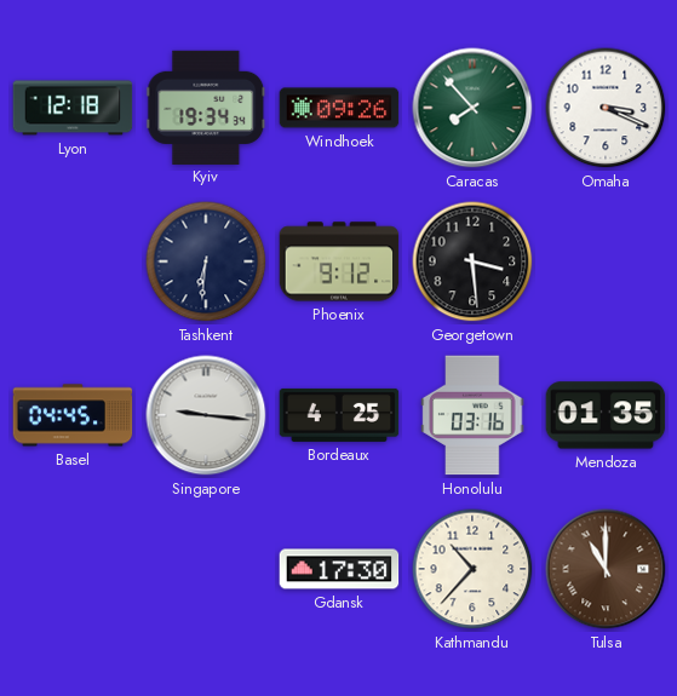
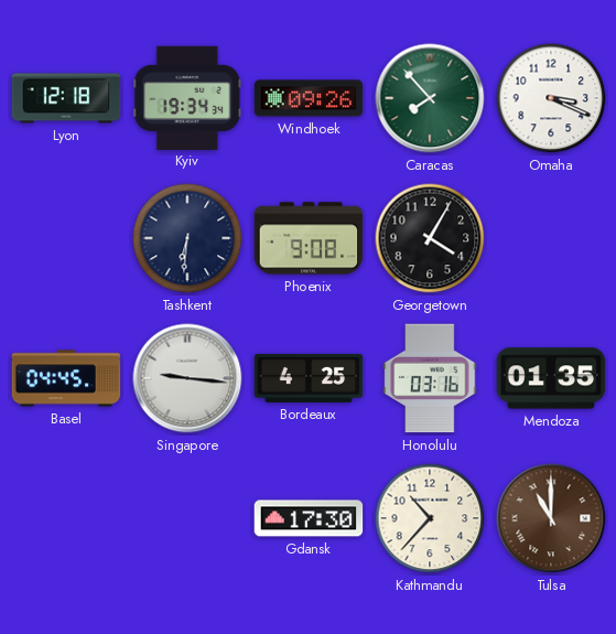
Phoenix: 9:12 -> 9:08 (309, 238)
Georgetown: 3:29 -> 4:05 (430, 238)
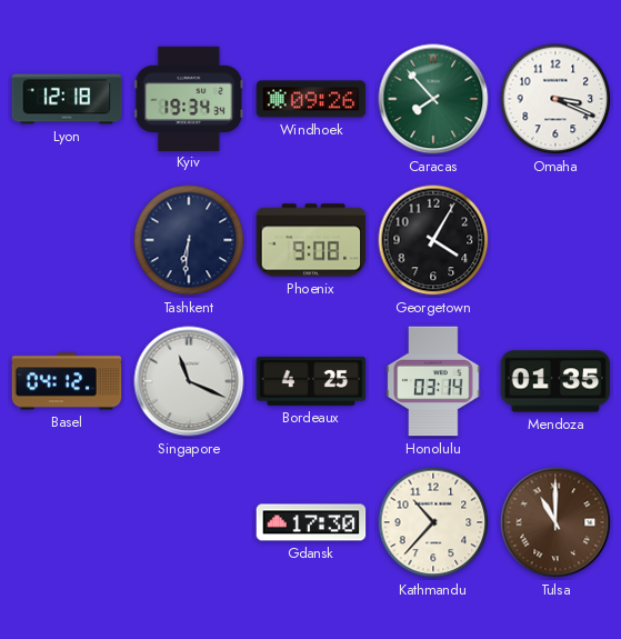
Basel: 04:45 -> 04:12 (67, 381)
Singapore: 9:16 -> 11:19 (189, 381)
Honolulu: 03:16 -> 03:14 (433, 381)
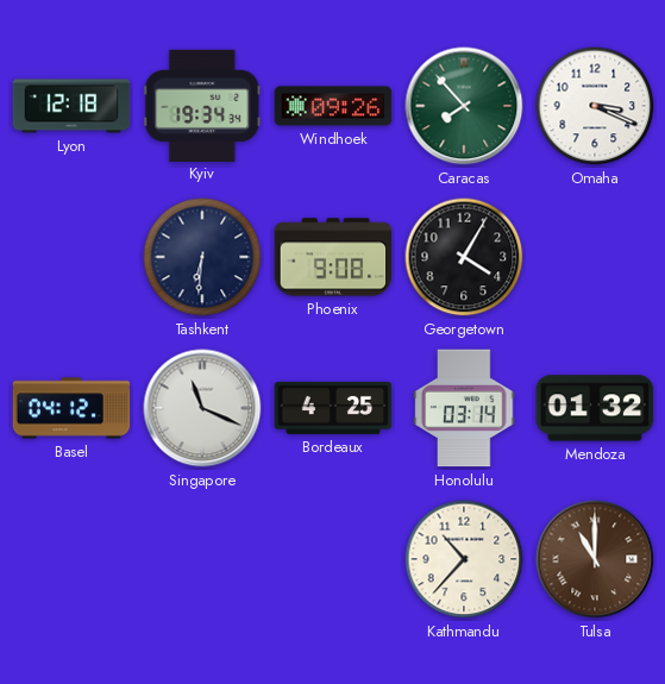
Mendoza: 01:35 -> 01:32 (595, 408)
Gdansk: 17:30 -> none (311, 522)
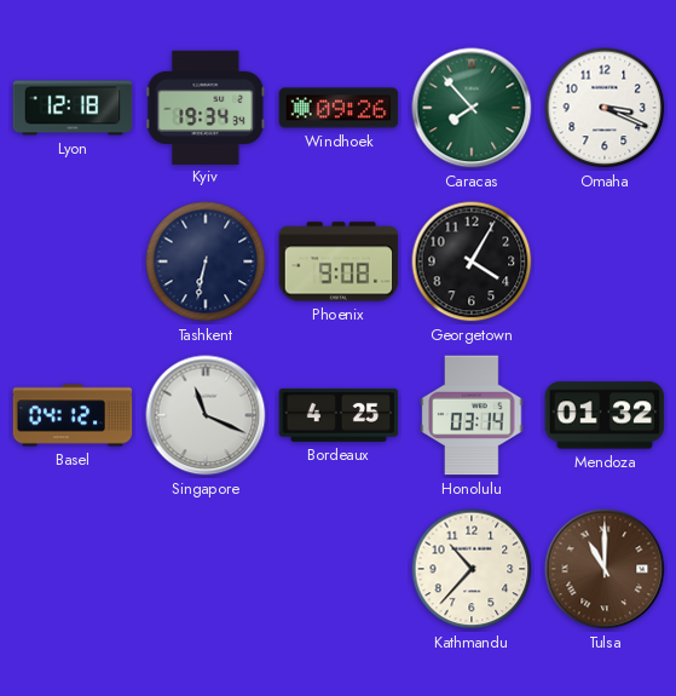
Tashkent: 6:31 -> 6:32 (206, 261)
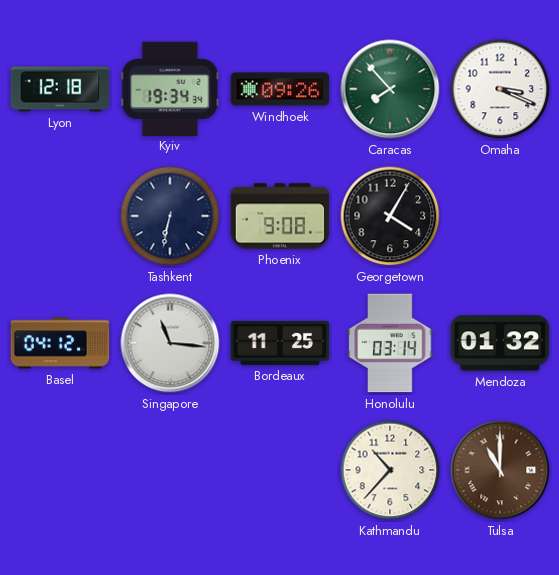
Singapore: 11:19 -> 11:16 (170, 343)
Bordeaux: 4:25 -> 11:25 (280, 343)
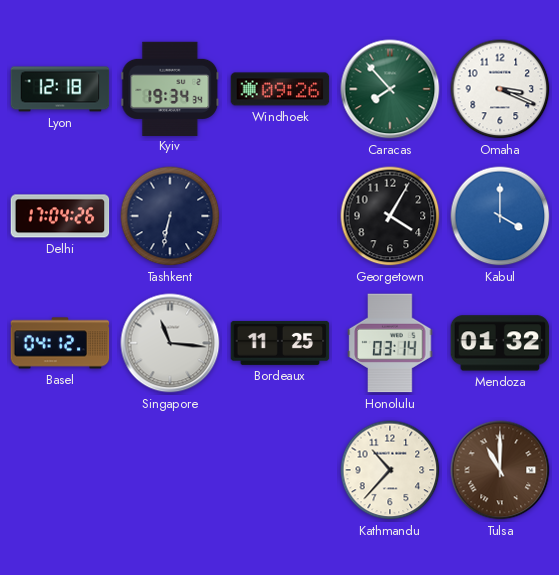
Delhi: none -> 17:04 (60, 216)
Phoenix: 9:08 -> none (280, 216)
Kabul: none -> 4:00 (500, 216)
